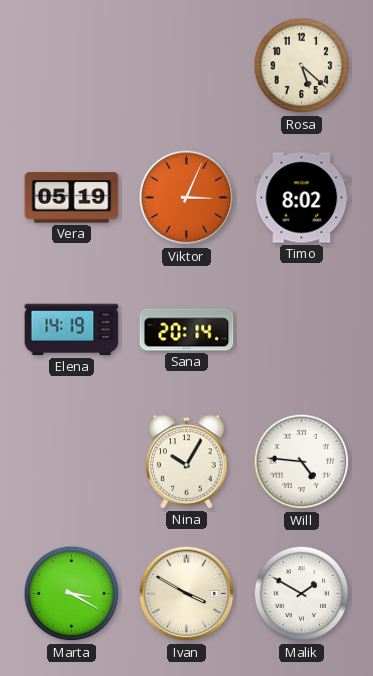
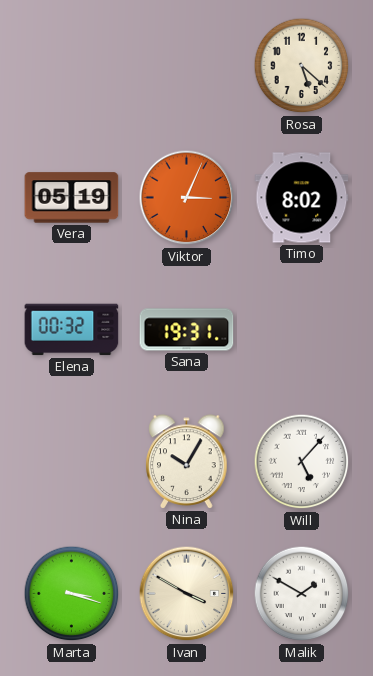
Elena: 14:19 -> 00:32 (72, 330)
Sana: 20:14 -> 19:31 (187, 330)
Will: 4:46 -> 5:07 (302, 462)
Marta: 3:20 -> 3:18 (72, 594)
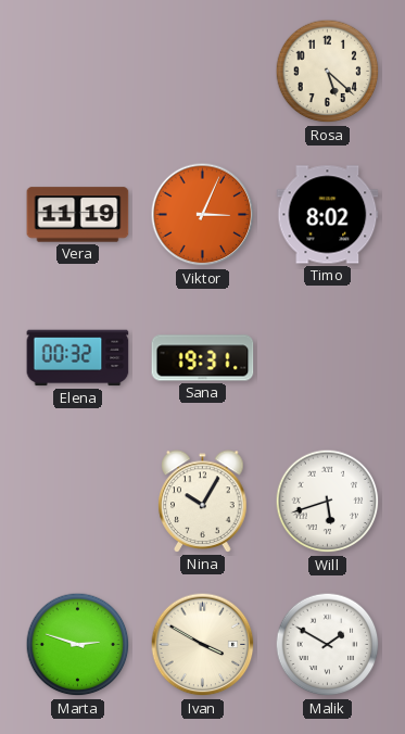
Vera: 05:19 -> 11:19 (78, 215)
Will: 5:07 -> 5:42 (328, 502)
Marta: 3:18 -> 2:48 (78, 645)
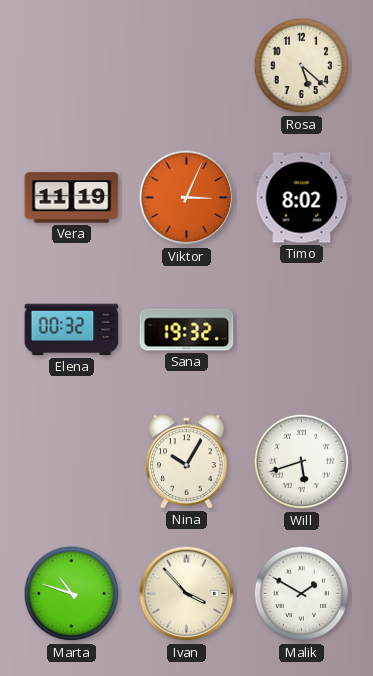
Sana: 19:31 -> 19:32 (187, 330)
Marta: 2:48 -> 10:48 (72, 594)
Ivan: 3:50 -> 3:53 (187, 594)
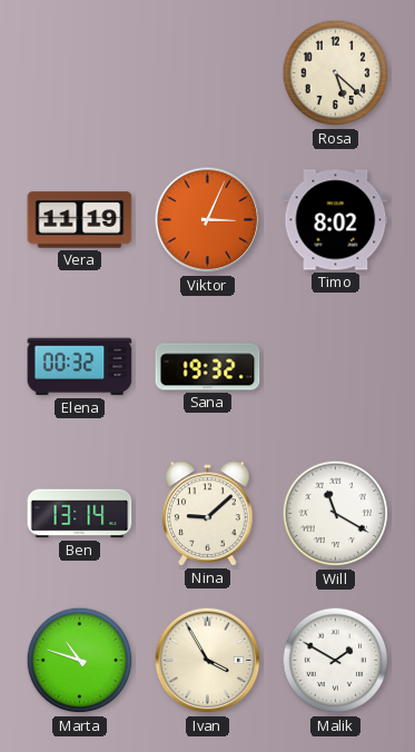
Ben: none -> 13:14 (80, 514)
Nina: 10:05 -> 9:08 (208, 514)
Will: 5:42 -> 11:20 (336, 514)
Ivan: 3:53 -> 3:55 (208, 661)
